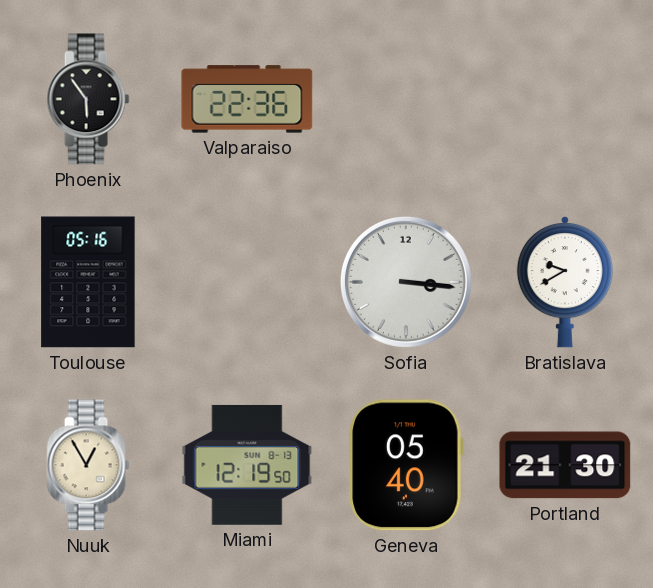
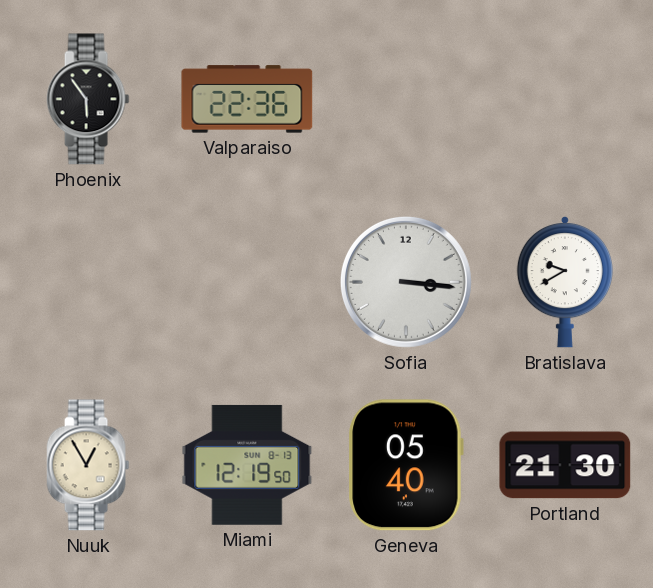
Toulouse: 05:16 -> none (88, 282)
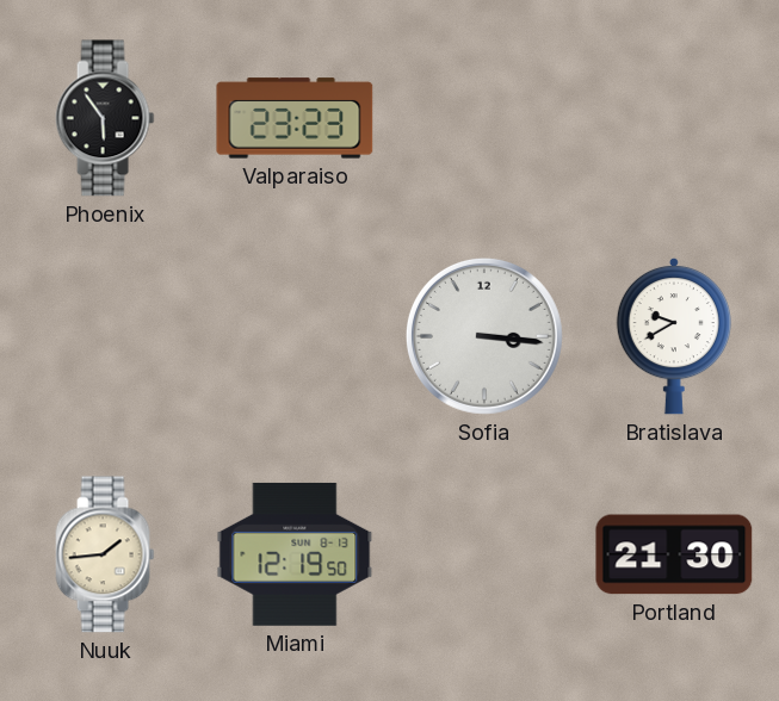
Valparaiso: 22:36 -> 23:23 (295, 118)
Nuuk: 12:55 -> 1:44 (105, 554)
Geneva: 05:40 -> none (406, 465)
